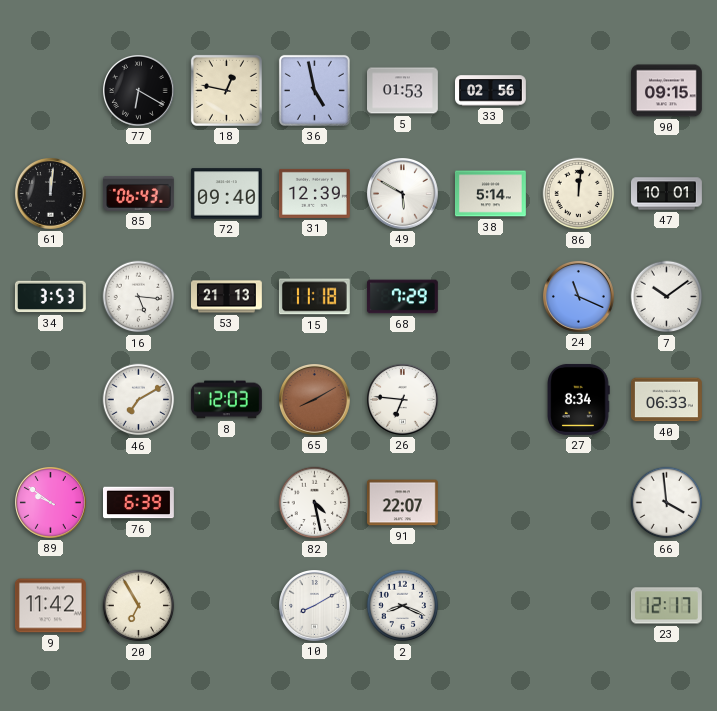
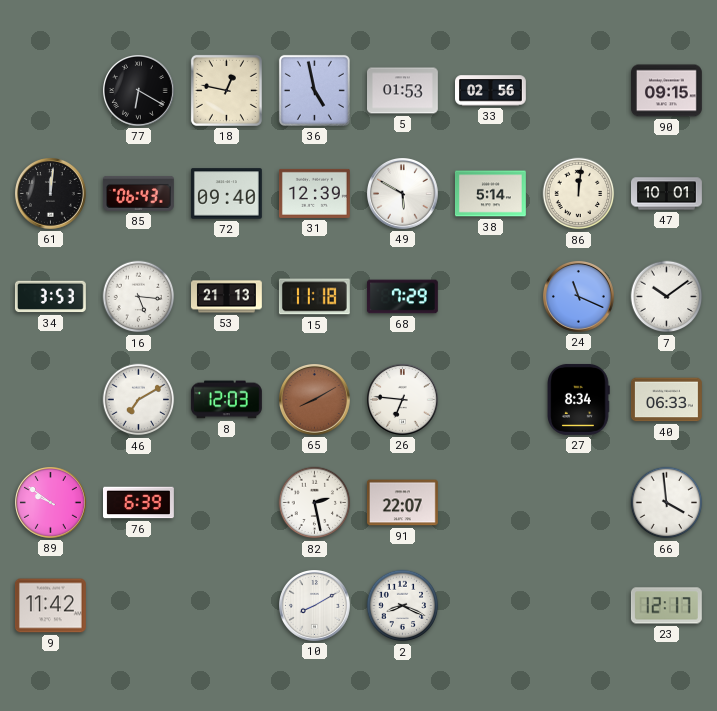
82: 4:28 -> 2:28 (315, 503)
20: 6:55 -> none (139, 606)
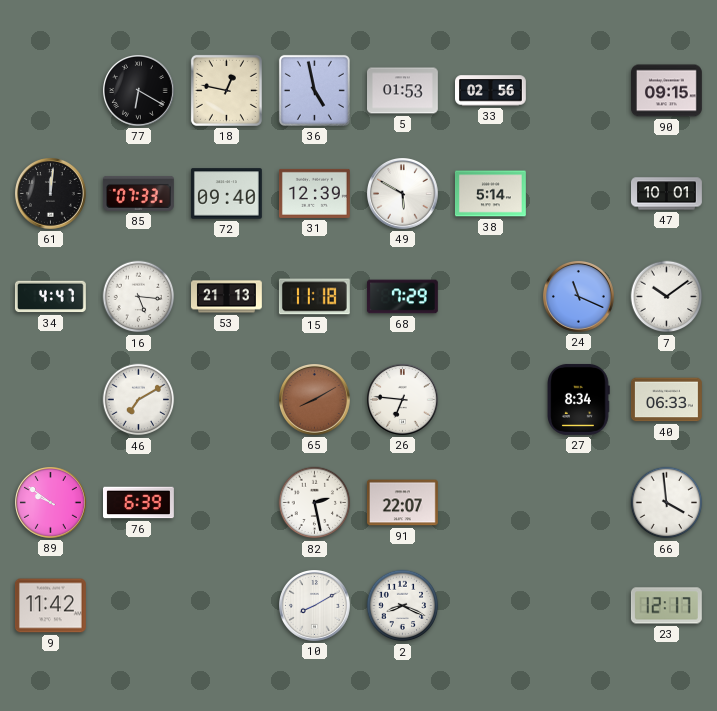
85: 06:43 -> 07:33 (138, 194)
86: 12:01 -> none (579, 194)
34: 3:53 -> 4:47 (50, 297)
8: 12:03 -> none (226, 400)
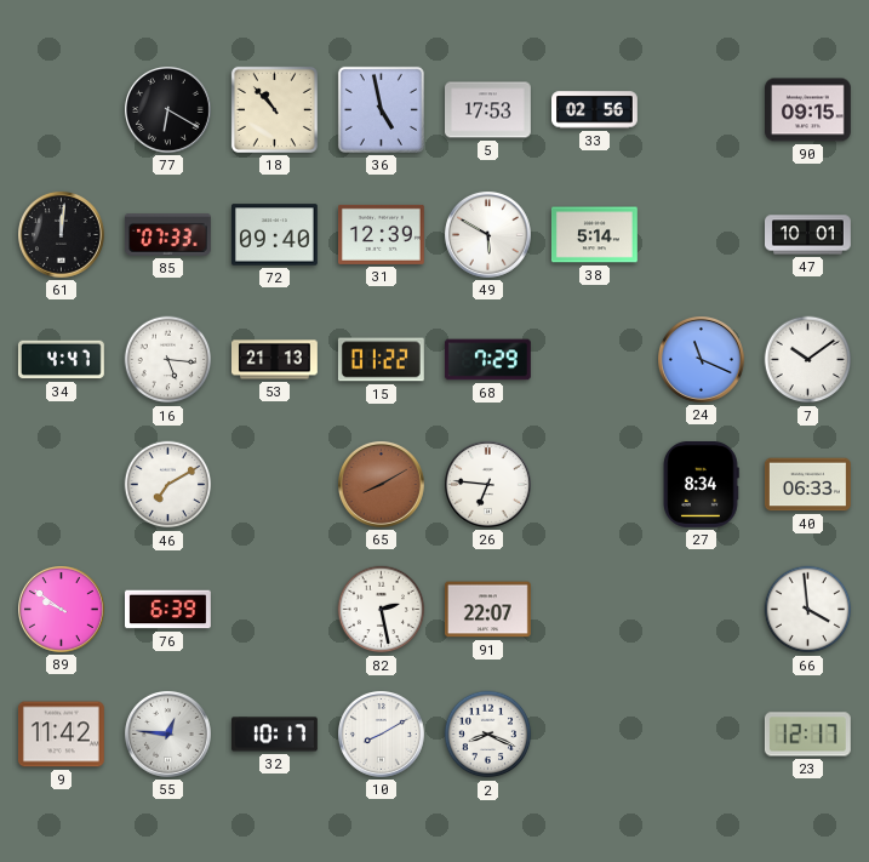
18: 12:47 -> 10:53 (274, 109)
5: 01:53 -> 17:53 (488, 110)
15: 11:18 -> 01:22 (381, 360)
55: none -> 12:46 (168, 735)
32: none -> 10:17 (275, 735)
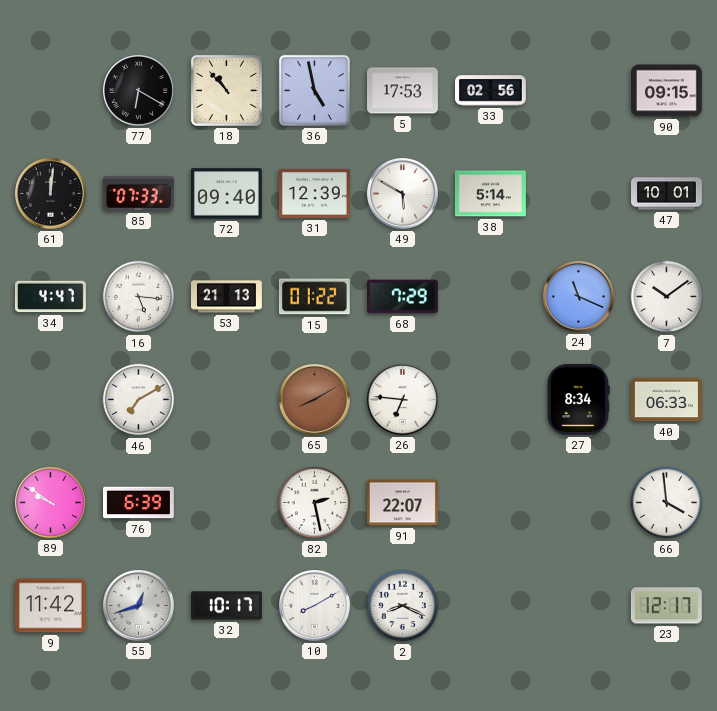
55: 12:46 -> 12:42 (139, 606)
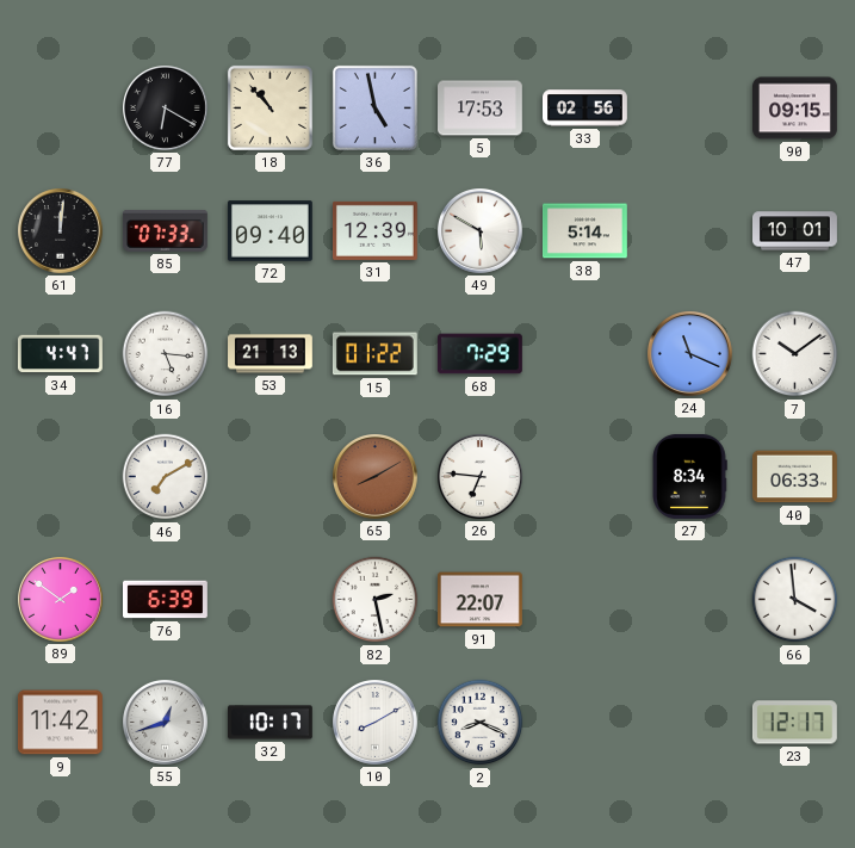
89: 9:51 -> 1:51 (61, 600)
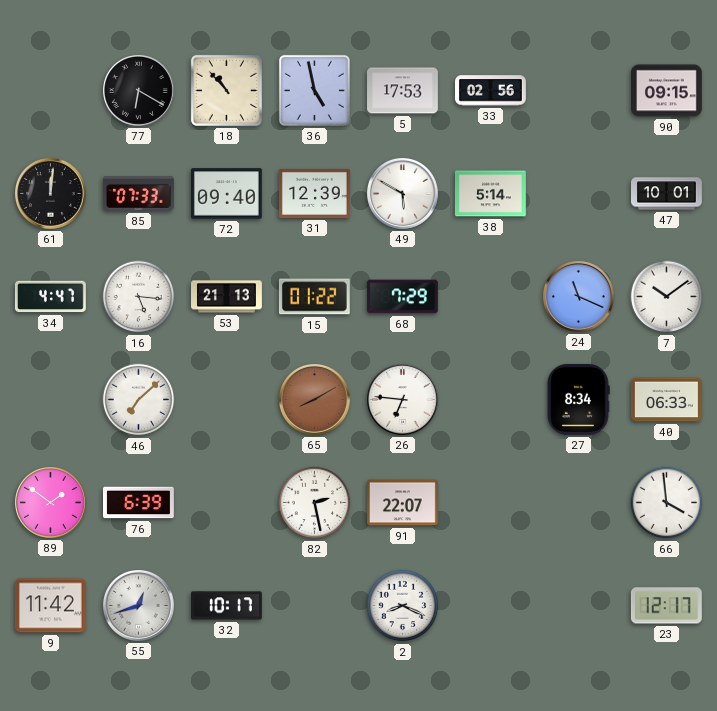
46: 7:10 -> 7:08 (139, 400)
10: 8:10 -> none (376, 723)
